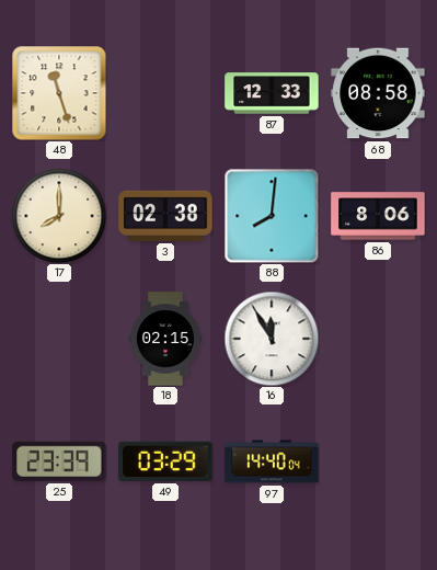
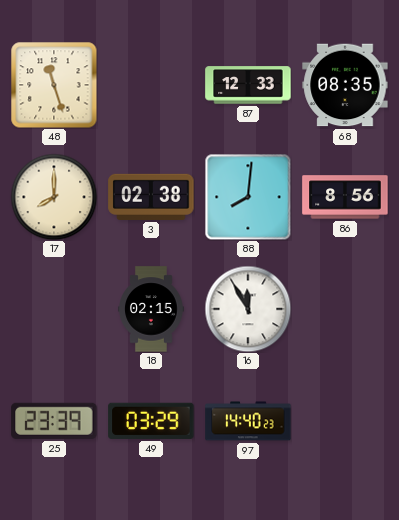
68: 08:58 -> 08:35 (345, 85)
86: 8:06 -> 8:56 (345, 197)
97: 14:40:04 -> 14:40:23 (248, 421)
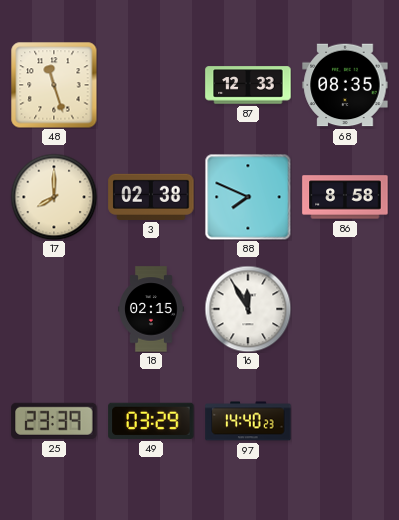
88: 8:01 -> 7:49 (248, 197)
86: 8:56 -> 8:58 (345, 197)
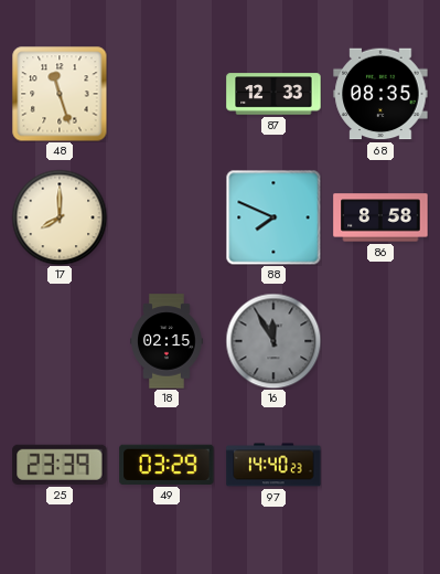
3: 02:38 -> none (151, 197)
16 dial: white -> grey (273, 341)
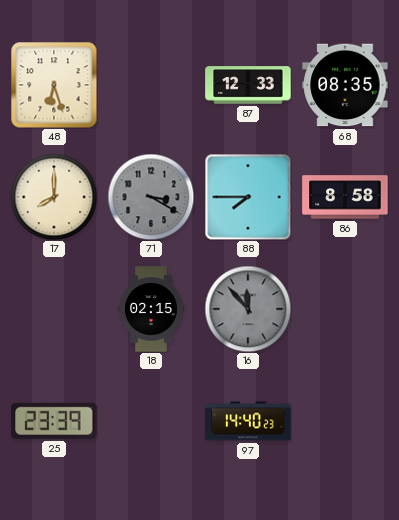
48: 11:27 -> 6:27 (54, 85)
71: none -> 3:20 (151, 197)
88: 7:49 -> 7:45 (248, 197)
16: 11:55 -> 11:53 (248, 309)
49: 03:29 -> none (167, 465)
